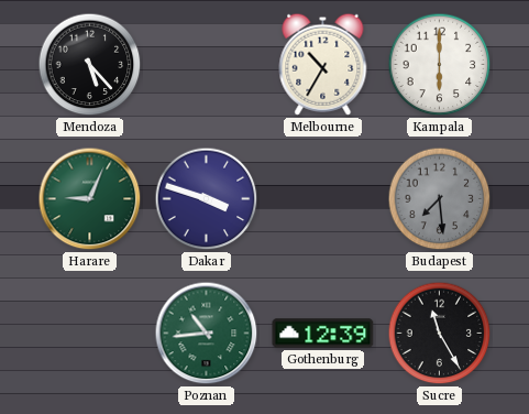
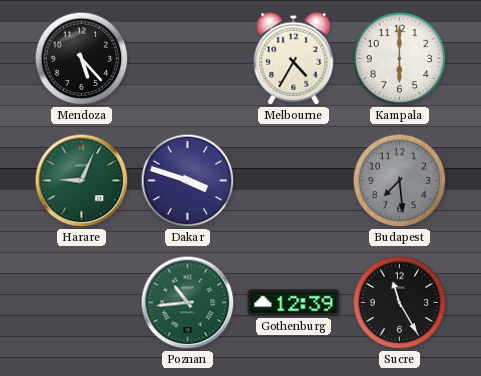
Melbourne: 10:35 -> 4:35 (294, 58)
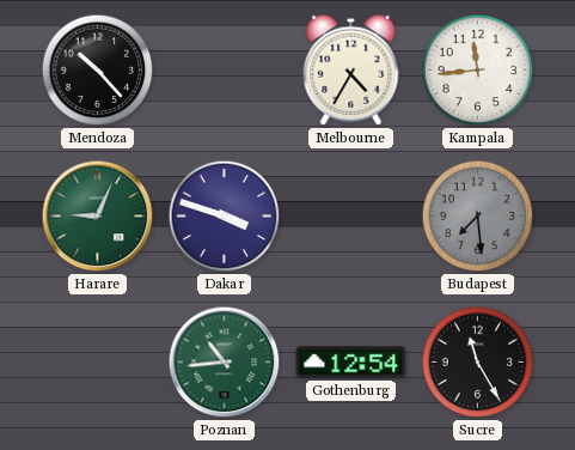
Mendoza: 5:23 -> 10:23 (98, 71)
Kampala: 6:00 -> 11:44 (478, 71)
Gothenburg: 12:39 -> 12:54 (351, 363)
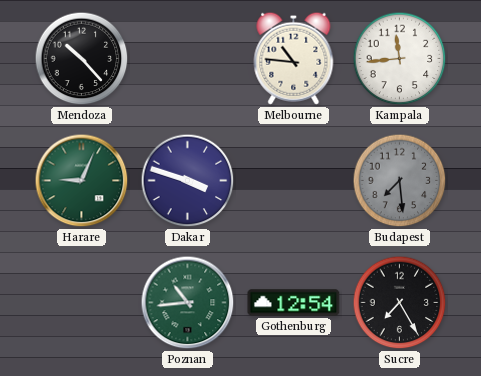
Melbourne: 4:35 -> 10:46 (294, 58)
Sucre: 11:25 -> 7:25 (400, 303)
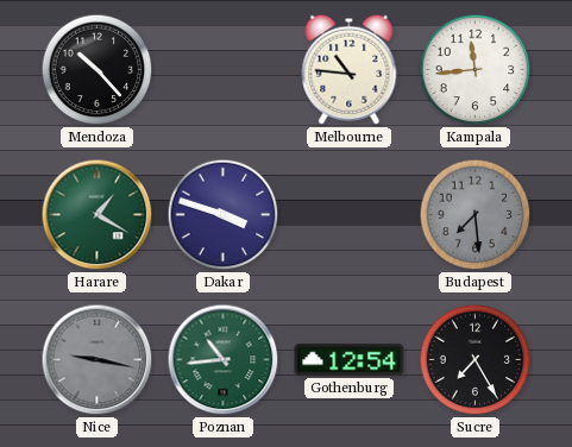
Harare: 9:04 -> 1:20 (98, 215)
Nice: none -> 9:17 (98, 360)
